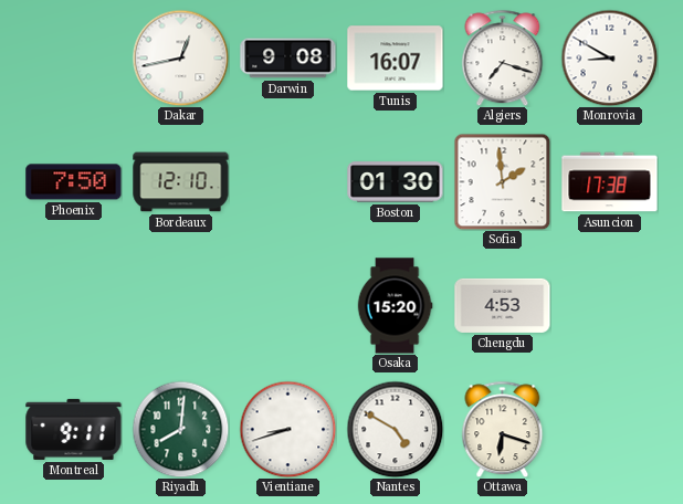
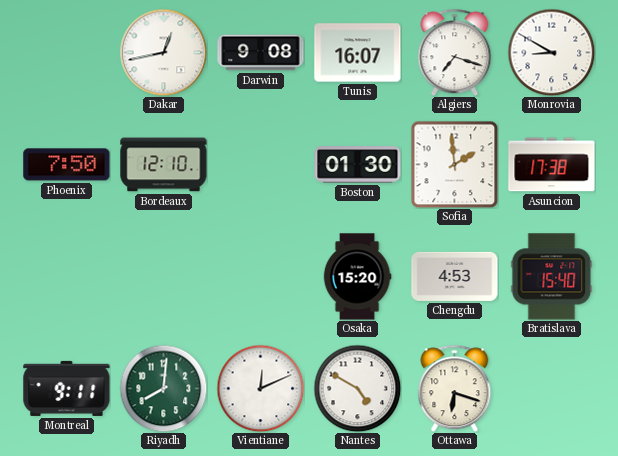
Bratislava: none -> 15:40 (552, 277)
Vientiane: 8:42 -> 12:11 (260, 388)
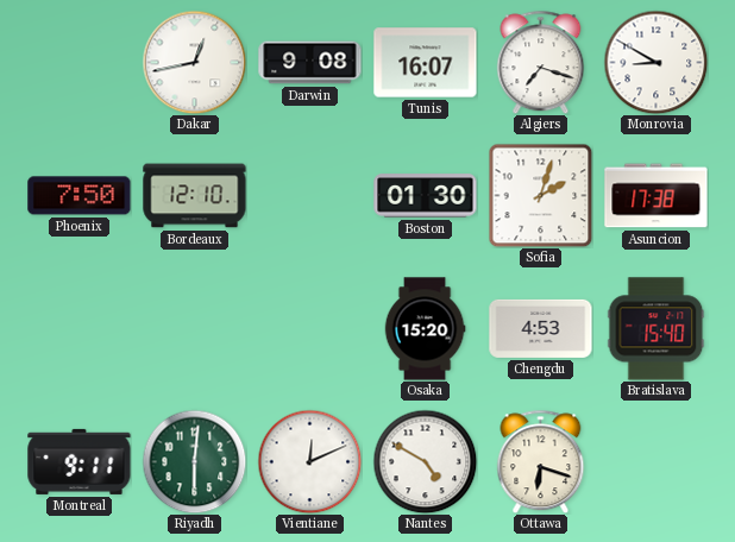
Sofia: 1:59 -> 2:03 (540, 195)
Riyadh: 8:01 -> 6:01 (194, 461)
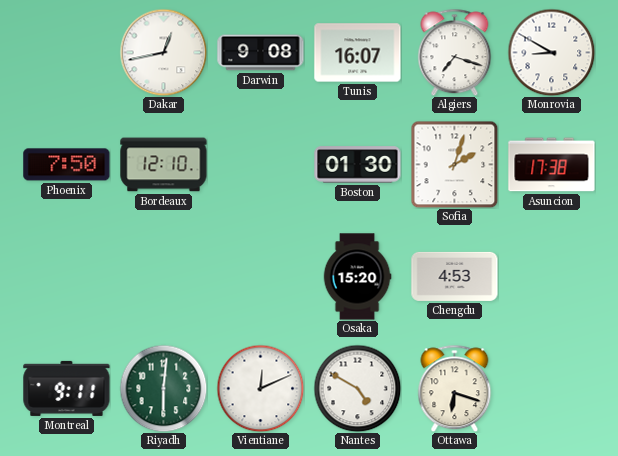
Bratislava: 15:40 -> none (657, 329)
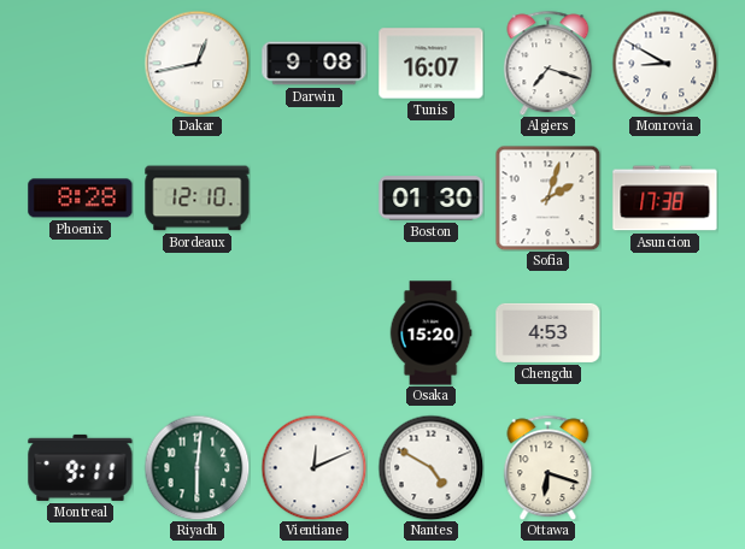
Phoenix: 7:50 -> 8:28 (81, 199)
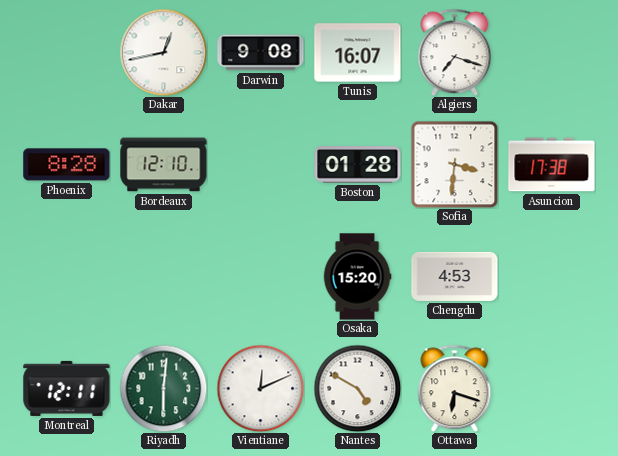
Monrovia: 8:50 -> none (664, 63)
Boston: 01:30 -> 01:28 (358, 165)
Sofia: 2:03 -> 3:31 (454, 164)
Montreal: 9:11 -> 12:11 (67, 388)
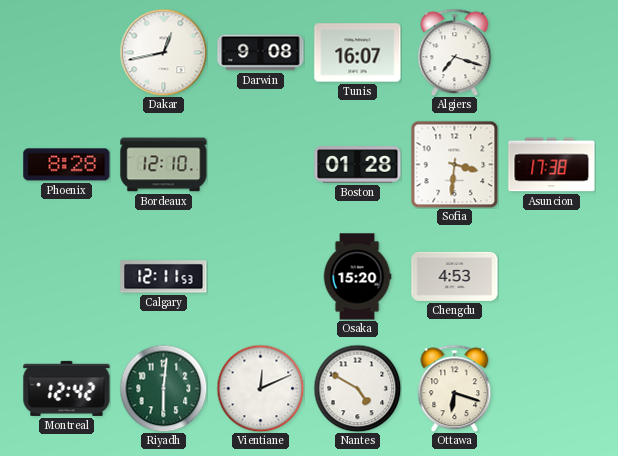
Calgary: none -> 12:11 (164, 277)
Montreal: 12:11 -> 12:42 (67, 388)
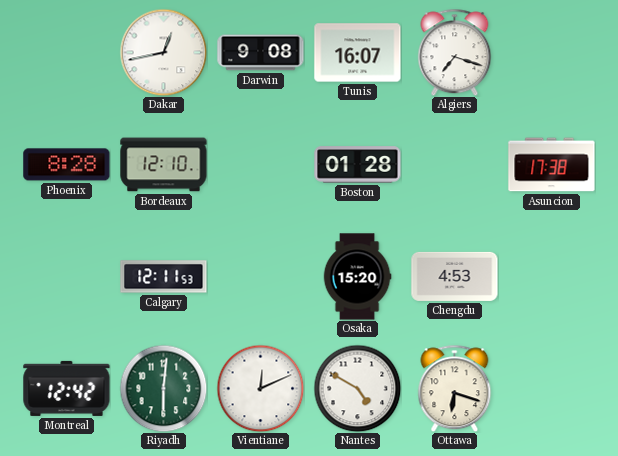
Sofia: 3:31 -> none (454, 164)
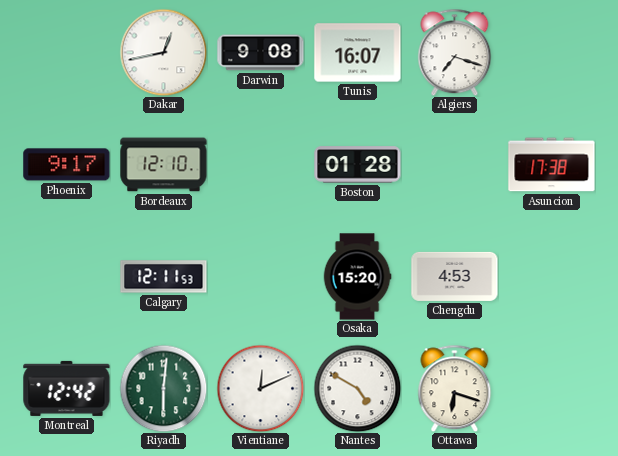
Phoenix: 8:28 -> 9:17 (67, 165)
